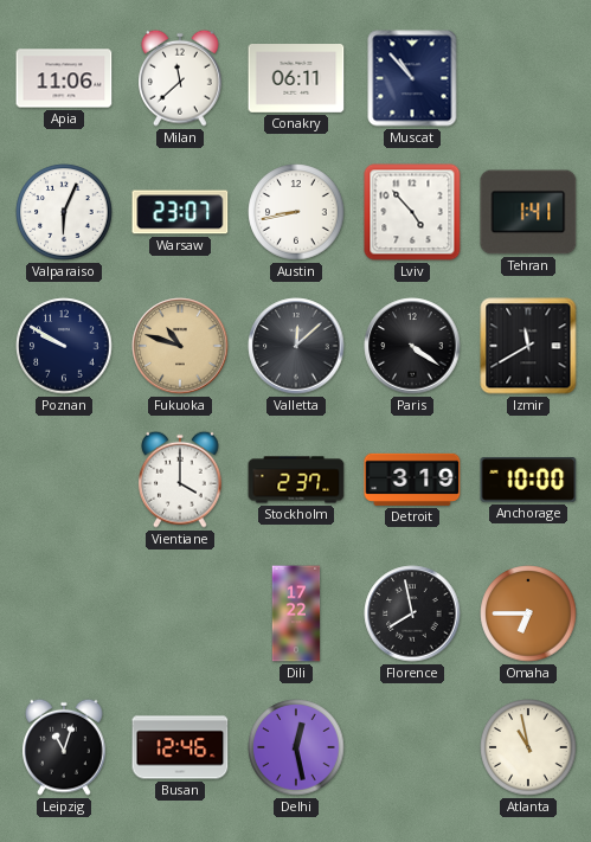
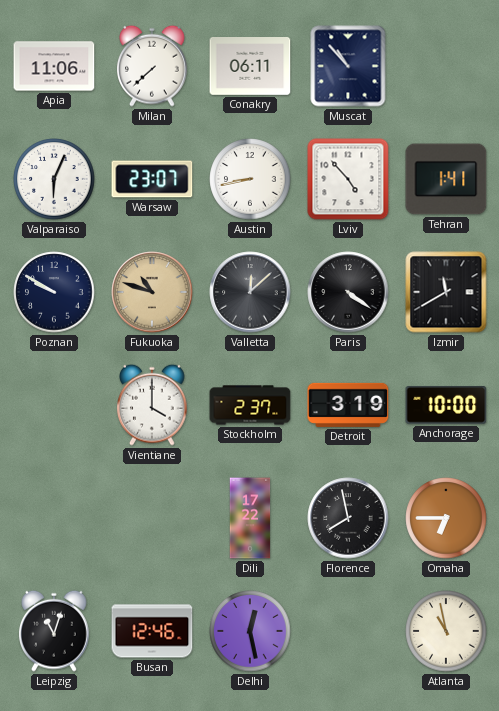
Milan: 11:38 -> 7:38 (152, 66)
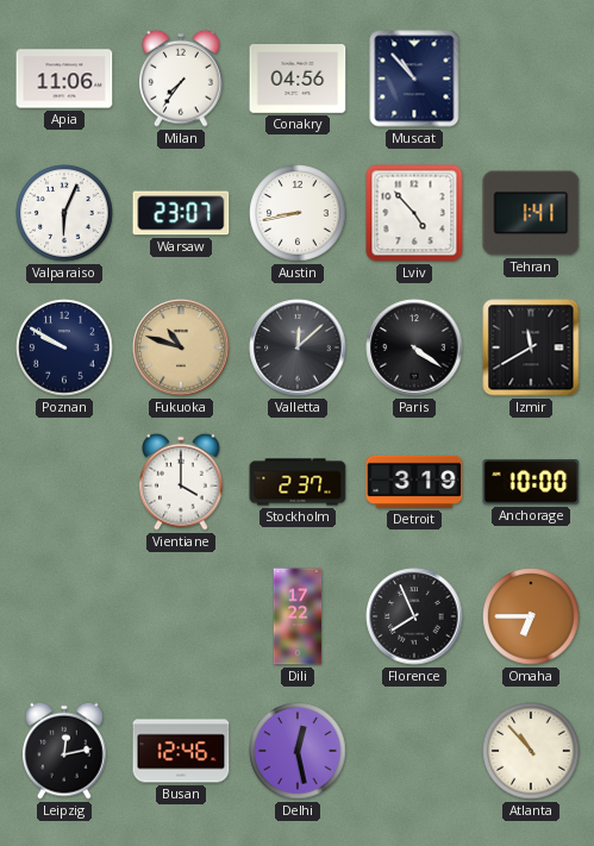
Milan: 7:38 -> 7:36 (181, 79)
Conakry: 06:11 -> 04:56 (298, 80)
Florence: 7:58 -> 7:56 (414, 616)
Leipzig: 11:03 -> 12:13 (64, 751)
Atlanta: 10:58 -> 10:53 (531, 751)
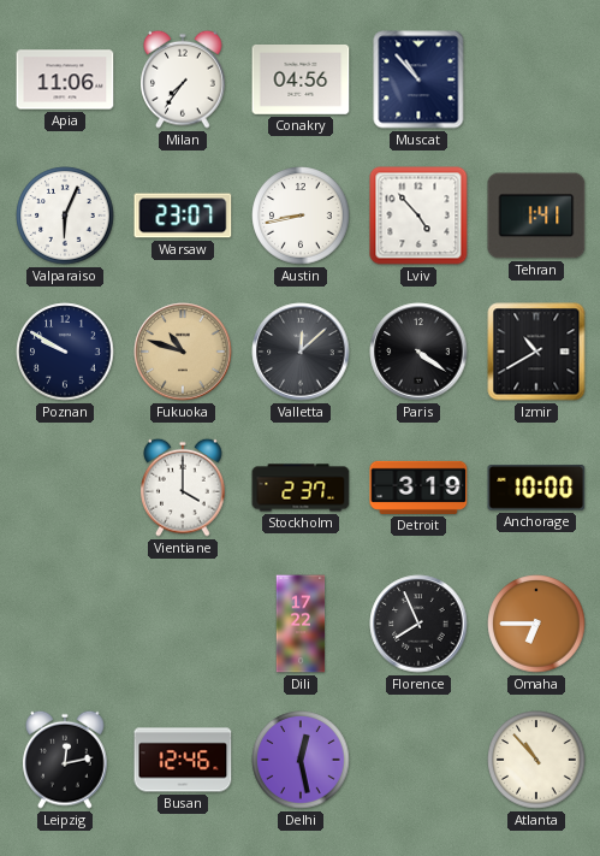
Izmir: 11:40 -> 10:40 (536, 352)
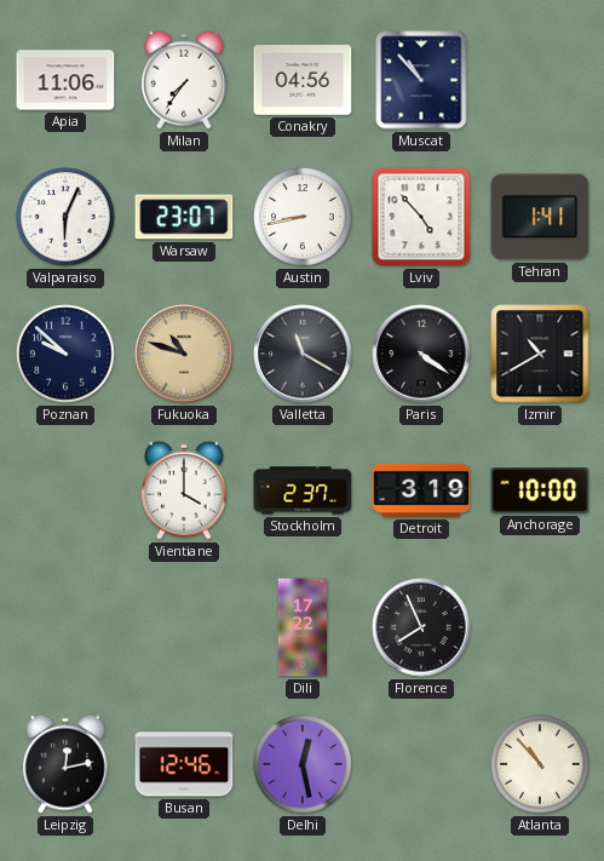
Poznan: 9:50 -> 9:52 (65, 354)
Valletta: 12:08 -> 11:20 (303, 354)
Omaha: 6:45 -> none (536, 624)
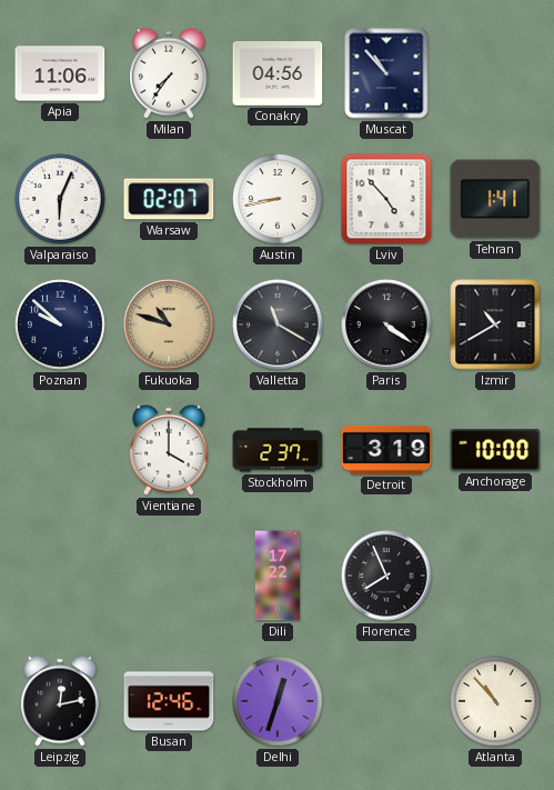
Warsaw: 23:07 -> 02:07 (169, 199)
Delhi: 12:28 -> 12:33 (278, 701)
